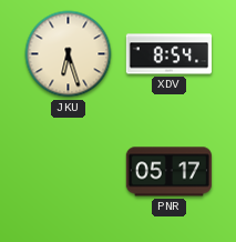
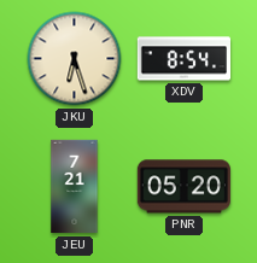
JEU: none -> 7:21 (75, 187)
PNR: 05:17 -> 05:20 (183, 187)
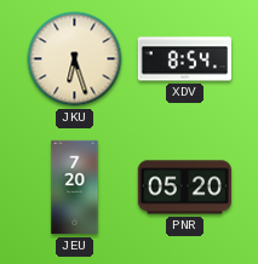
JEU: 7:21 -> 7:20 (75, 188)
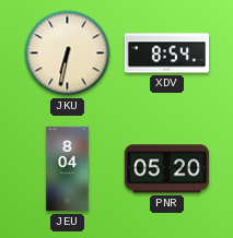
JKU: 6:27 -> 6:32 (68, 53)
JEU: 7:20 -> 8:04 (68, 169)
